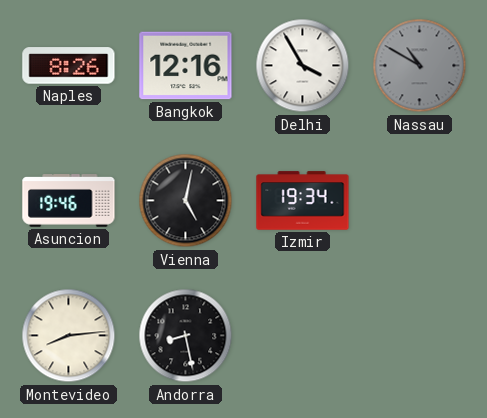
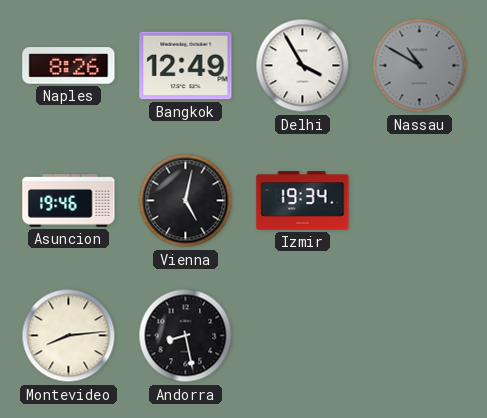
Bangkok: 12:16 -> 12:49 (186, 66)
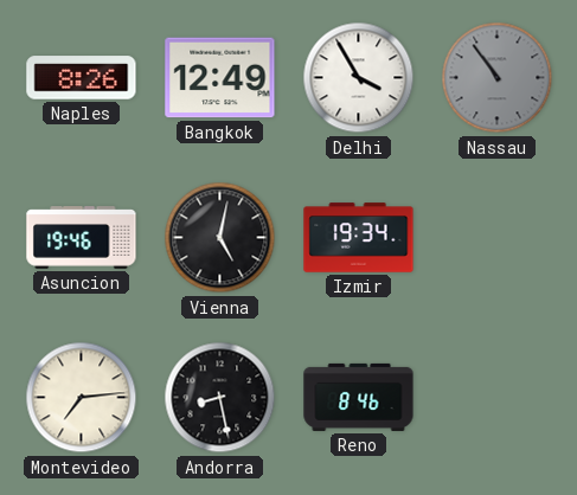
Nassau: 10:50 -> 10:54 (498, 78)
Montevideo: 8:14 -> 7:14 (82, 398)
Reno: none -> 8:46 (359, 397)
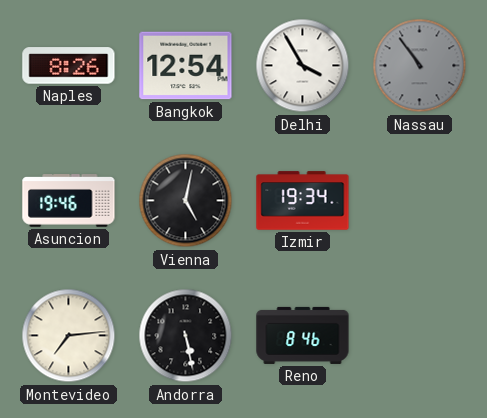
Bangkok: 12:49 -> 12:54 (186, 66)
Andorra: 8:28 -> 5:28 (186, 336)
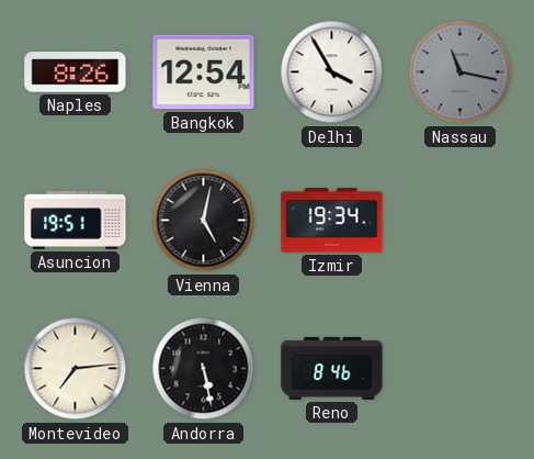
Nassau: 10:54 -> 11:17 (461, 72)
Asuncion: 19:46 -> 19:51 (76, 221)
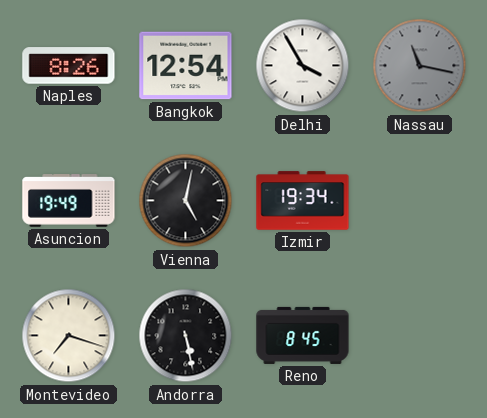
Asuncion: 19:51 -> 19:49 (69, 201)
Montevideo: 7:14 -> 7:18 (69, 336)
Reno: 8:46 -> 8:45 (303, 335)
